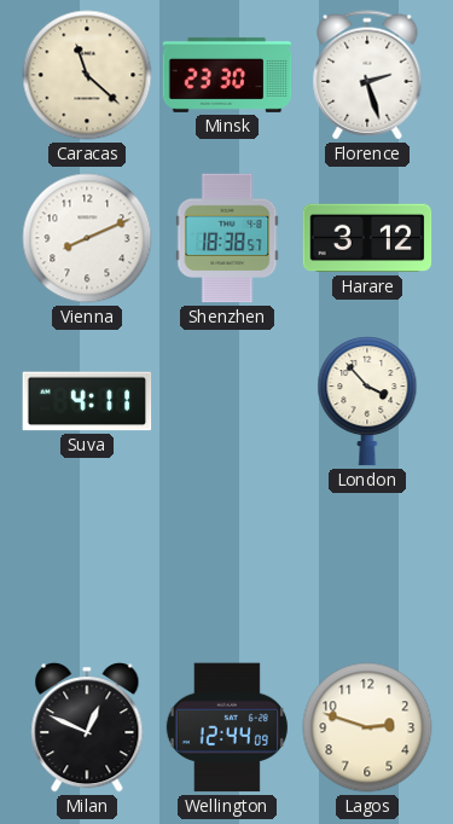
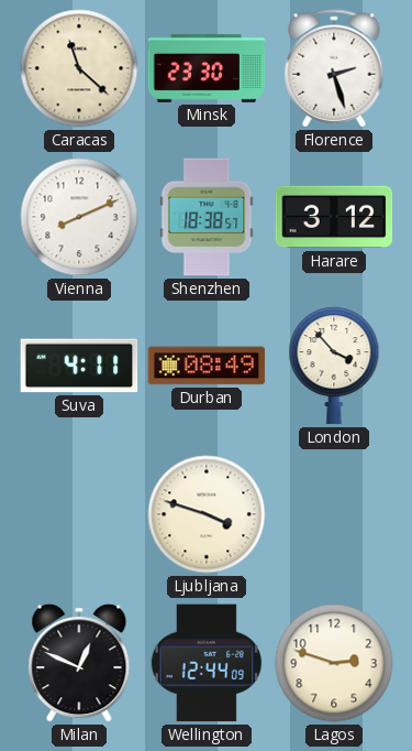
Durban: none -> 08:49 (207, 366)
Ljubljana: none -> 3:48 (207, 514)
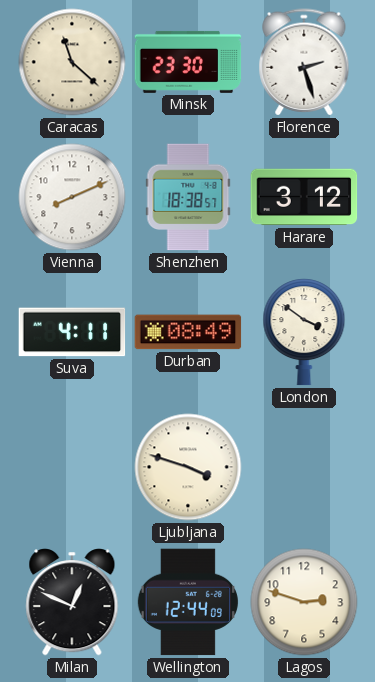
London: 3:53 -> 3:51 (304, 332)
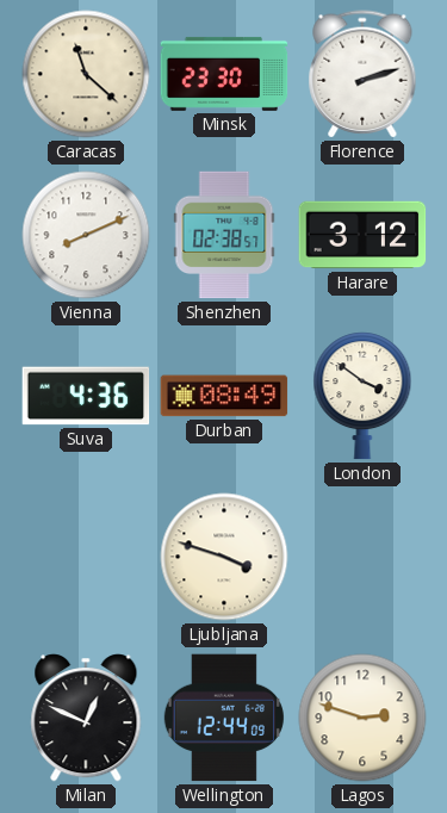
Florence: 2:27 -> 2:12 (362, 74)
Shenzhen: 18:38 -> 02:38 (224, 235)
Suva: 4:11 -> 4:36 (86, 396)
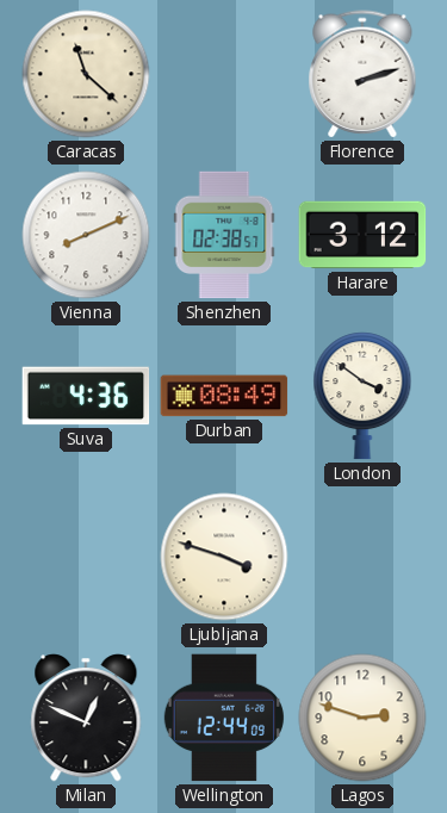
Minsk: 23:30 -> none (224, 74)
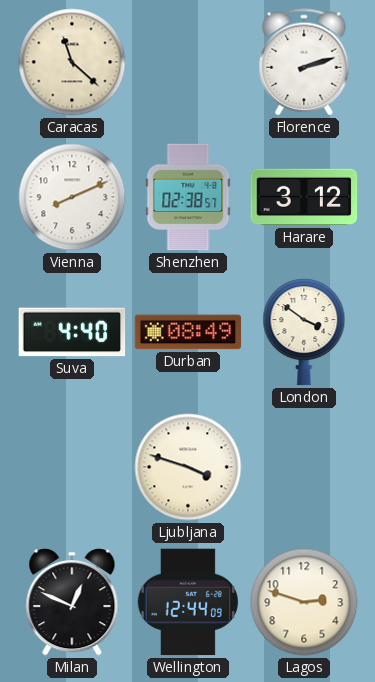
Suva: 4:36 -> 4:40 (72, 332)
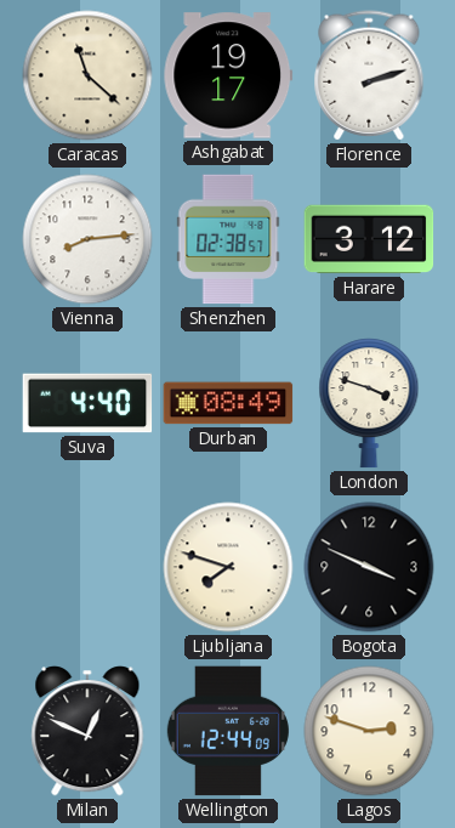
Ashgabat: none -> 19:17 (228, 75)
Vienna: 8:11 -> 8:14 (87, 239)
London: 3:51 -> 3:48 (369, 403)
Ljubljana: 3:48 -> 7:48 (228, 567)
Bogota: none -> 3:49 (369, 567)
